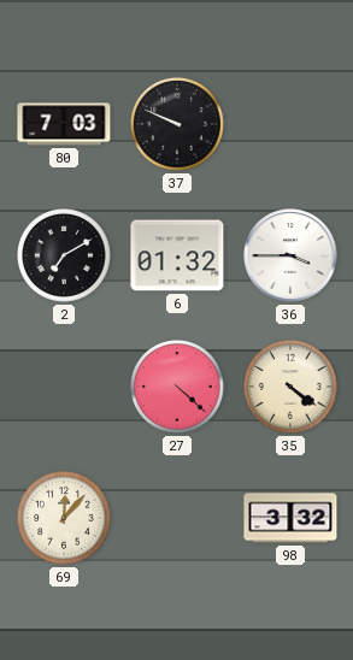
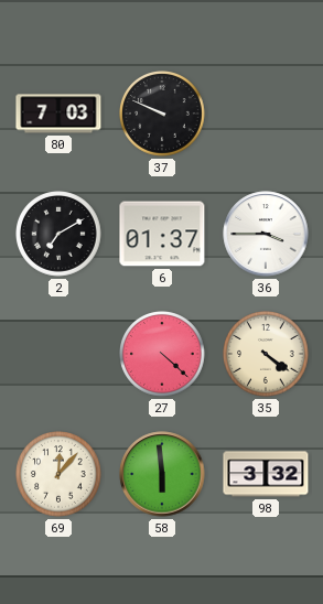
6: 01:32 -> 01:37 (162, 234)
58: none -> 5:59 (162, 474)
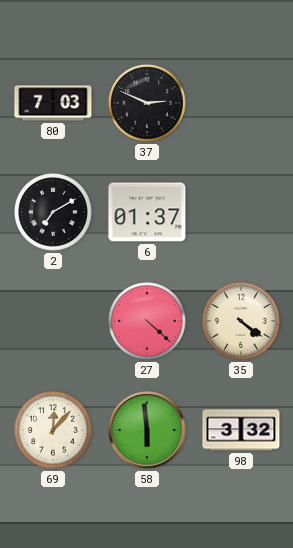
37: 9:49 -> 2:49 (148, 104)
36: 3:45 -> none (266, 234)
